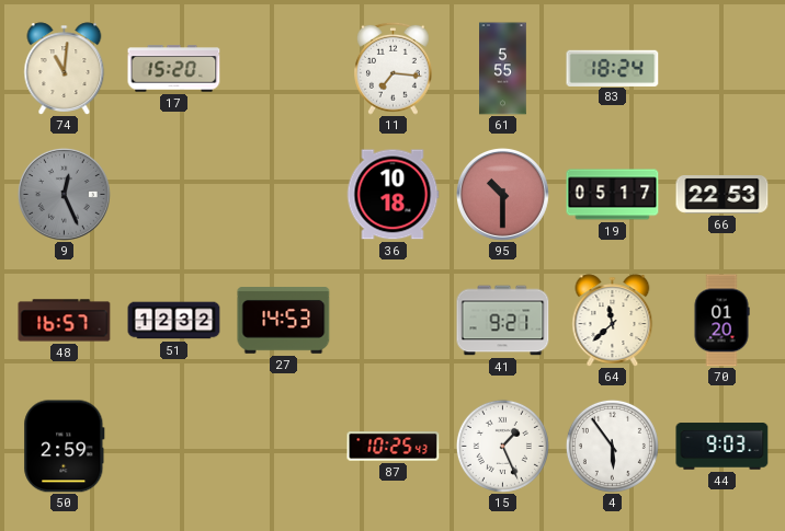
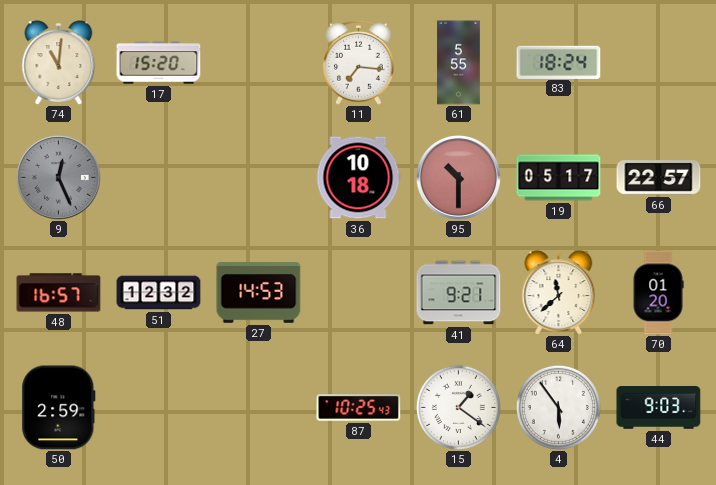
66: 22:53 -> 22:57 (659, 178)
15: 1:26 -> 1:21 (458, 407)
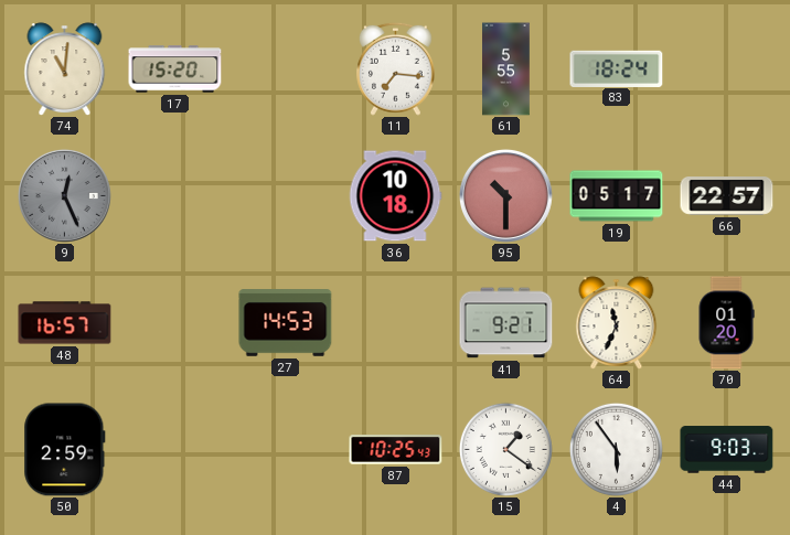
51: 12:32 -> none (159, 293)
64: 11:38 -> 11:34 (617, 323)
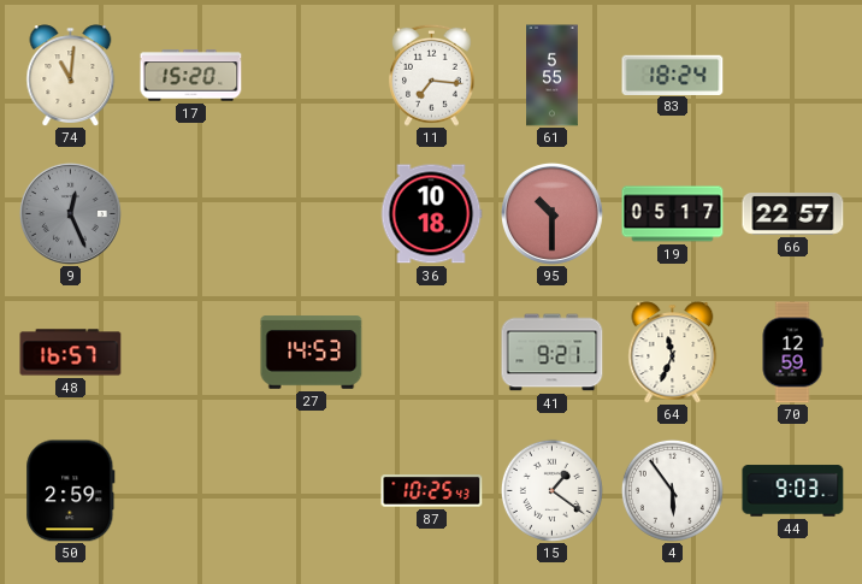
70: 01:20 -> 12:59 (792, 353)
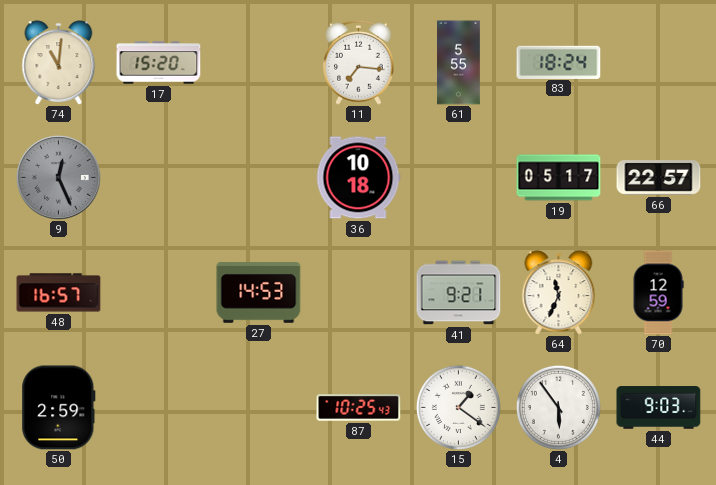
95: 10:30 -> none (551, 213)
